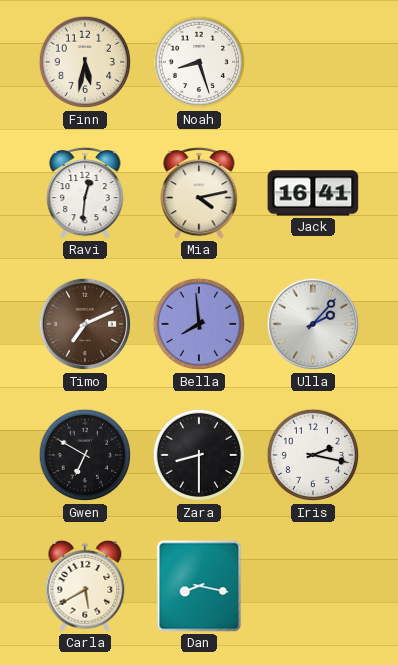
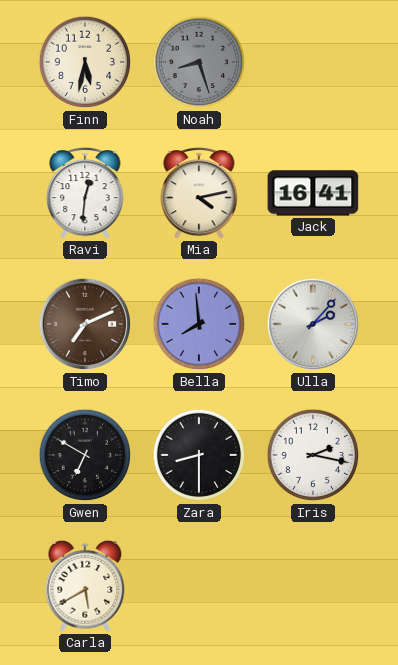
Noah dial: white -> grey (199, 62)
Dan: 8:17 -> none (199, 586)
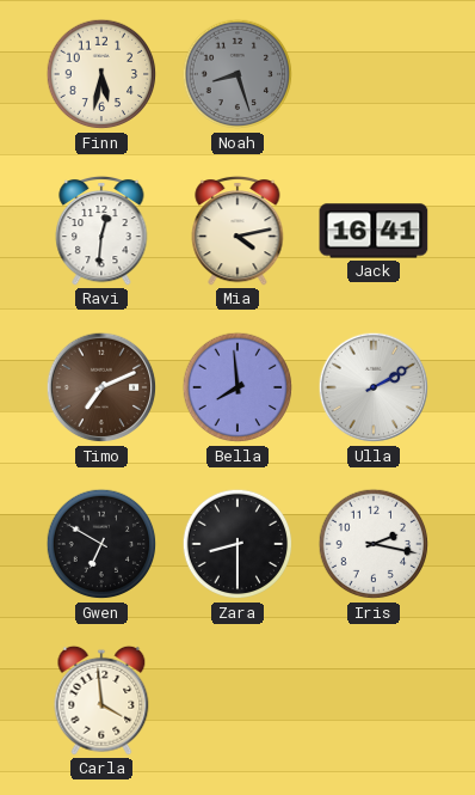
Ulla: 2:07 -> 2:10 (374, 387)
Carla: 5:40 -> 3:59 (101, 701)
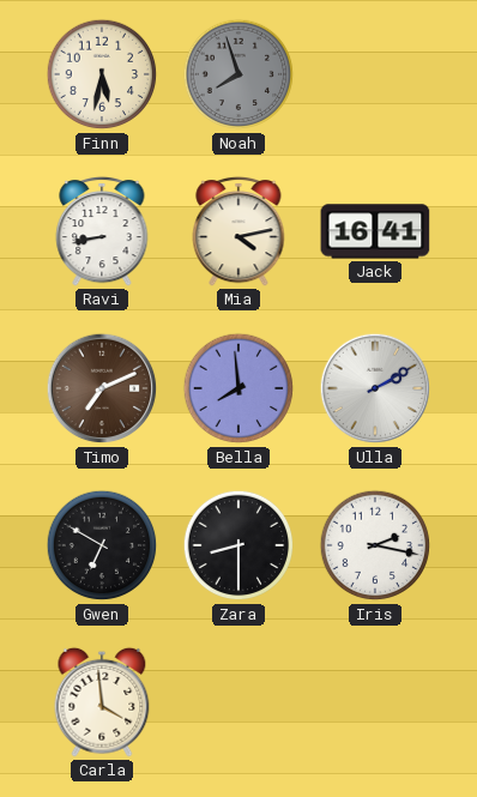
Noah: 8:27 -> 7:57 (238, 74)
Ravi: 12:31 -> 8:43 (102, 231)
